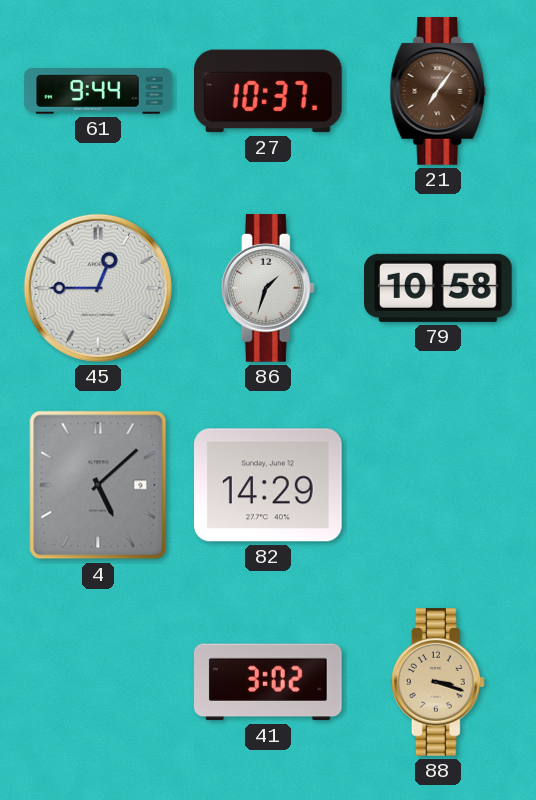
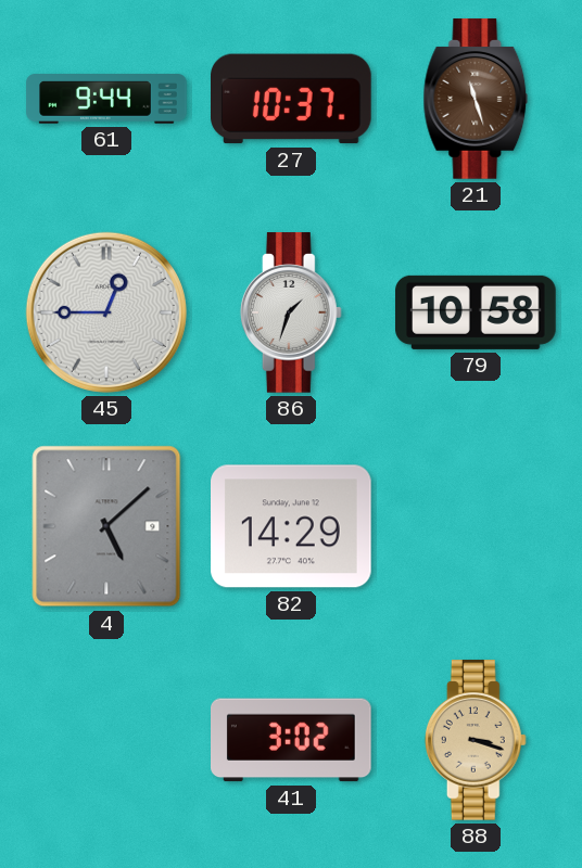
21: 7:06 -> 11:27 (476, 99)
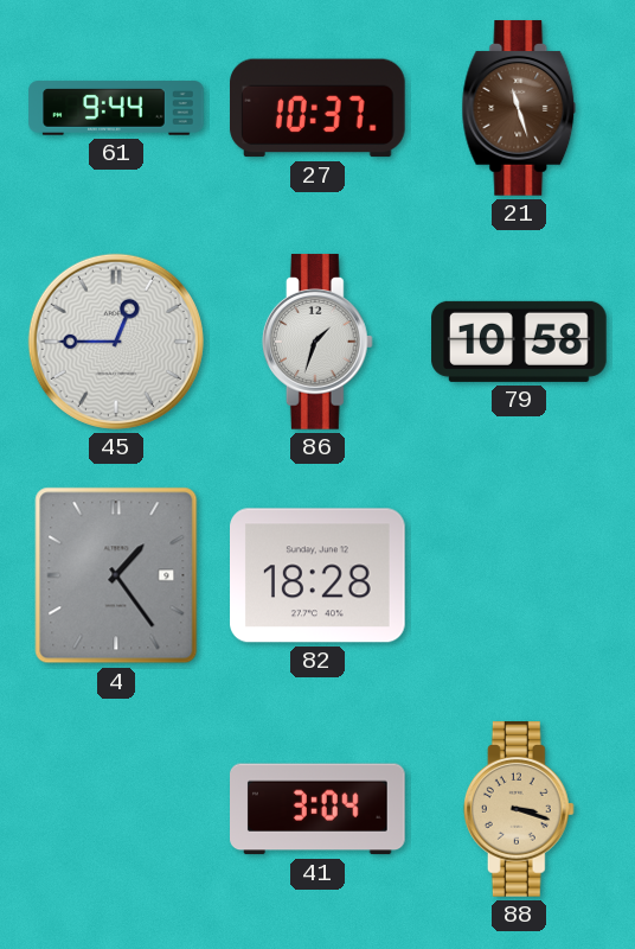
4: 5:08 -> 1:24 (116, 575)
82: 14:29 -> 18:28 (319, 575)
41: 3:02 -> 3:04 (319, 809)
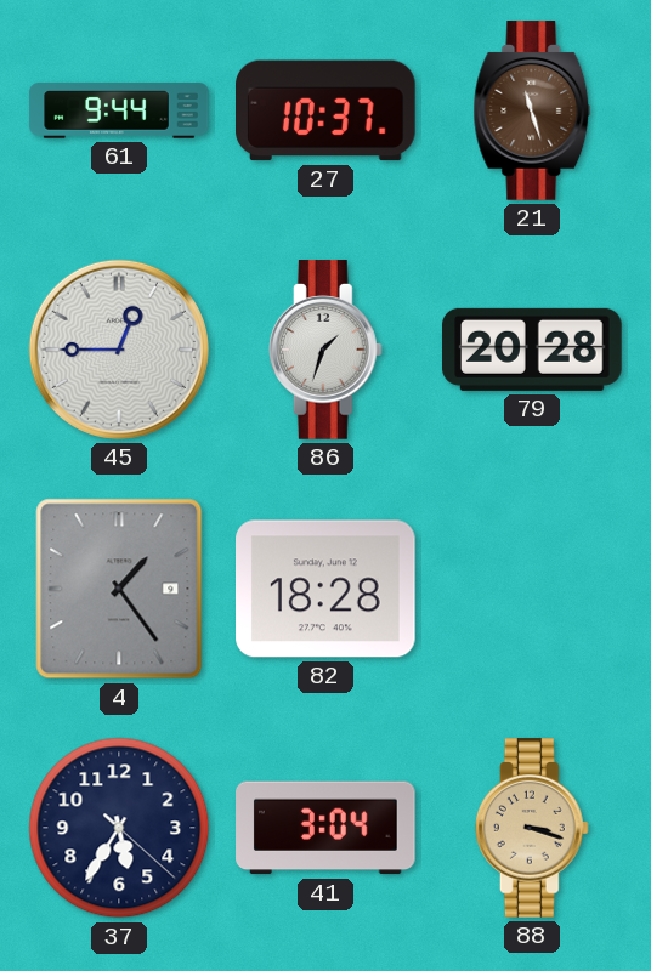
79: 10:58 -> 20:28 (532, 350)
37: none -> 5:35 (119, 828)
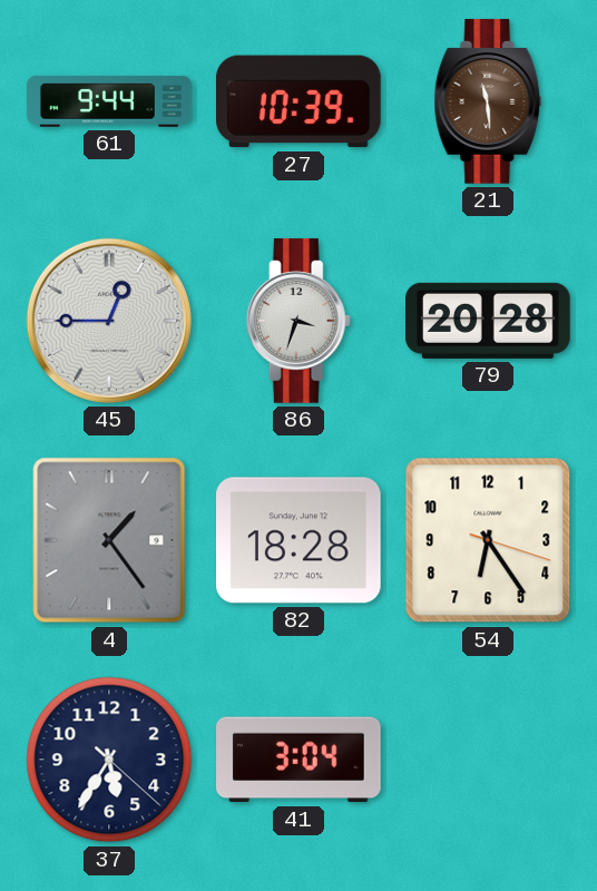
27: 10:37 -> 10:39 (300, 101)
21: 11:27 -> 11:29 (488, 101)
86: 1:33 -> 3:33 (298, 321)
54: none -> 6:24 (488, 540)
88: 3:18 -> none (532, 828)
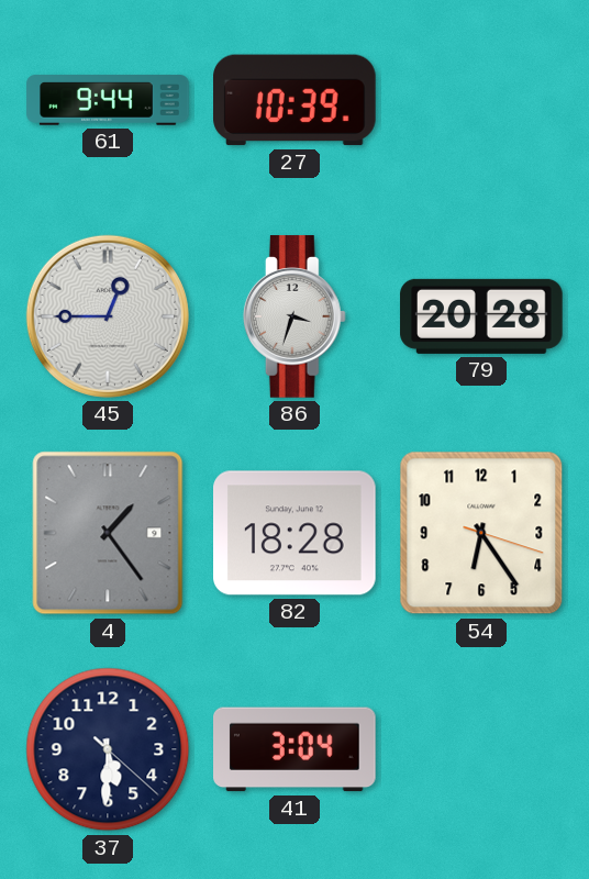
21: 11:29 -> none (488, 101)
37: 5:35 -> 5:30 (108, 749)
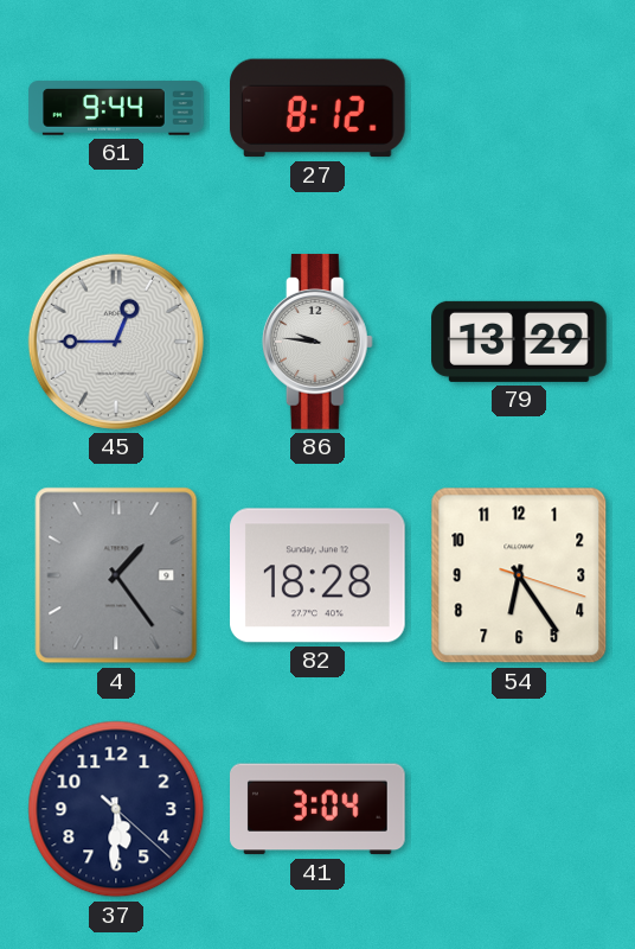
27: 10:39 -> 8:12 (319, 108)
86: 3:33 -> 9:46 (317, 342)
79: 20:28 -> 13:29 (519, 342)
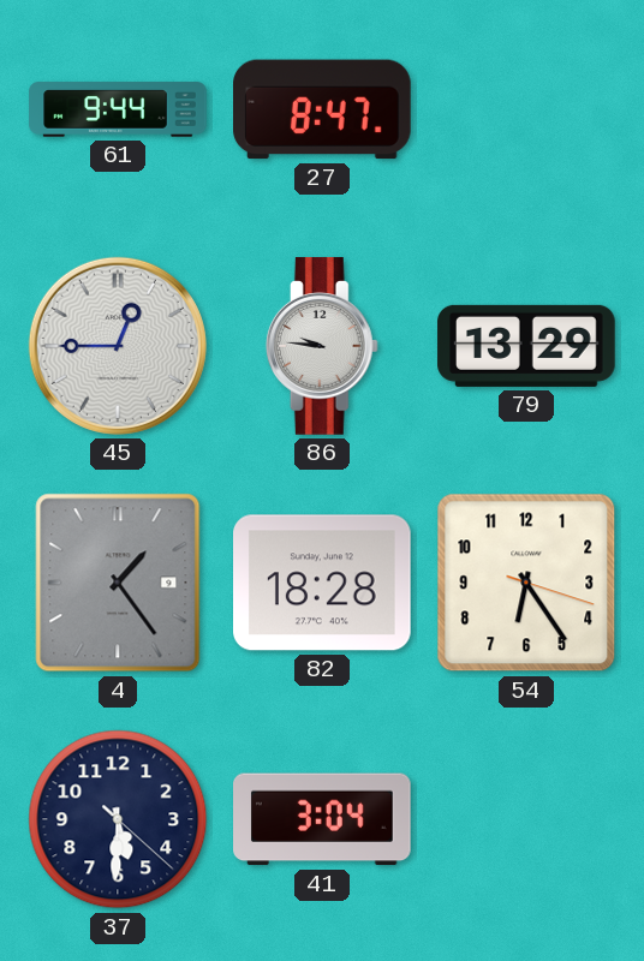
27: 8:12 -> 8:47 (323, 109)
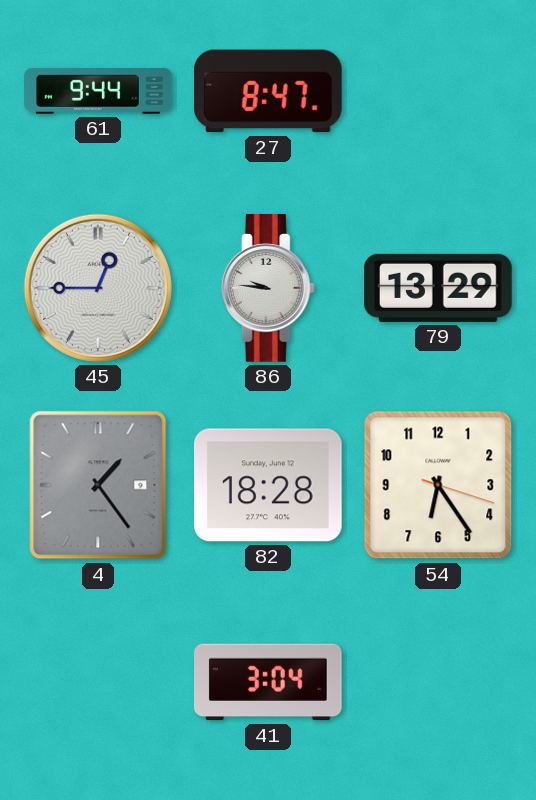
37: 5:30 -> none (118, 819)
